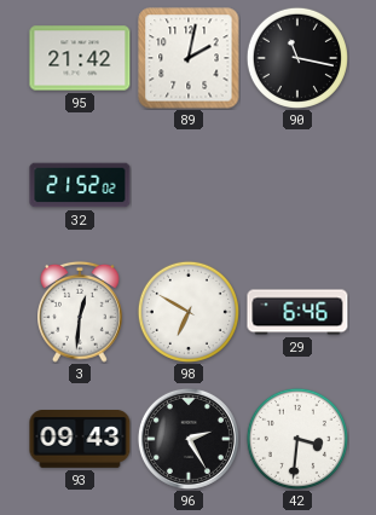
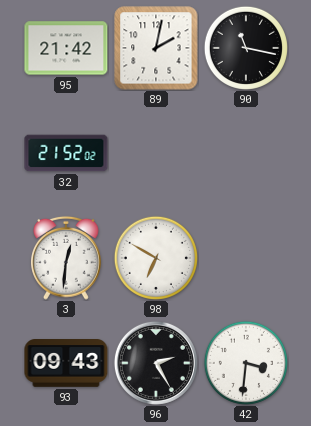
29: 6:46 -> none (297, 312)
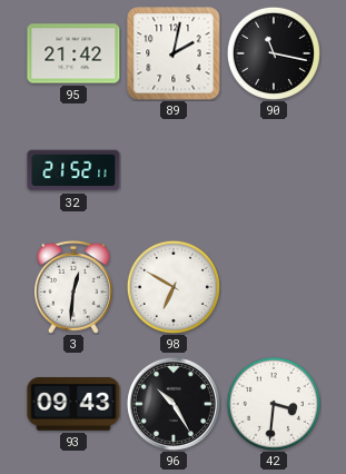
32: 21:52:02 -> 21:52:11 (73, 170)
96: 2:25 -> 10:25 (174, 404)
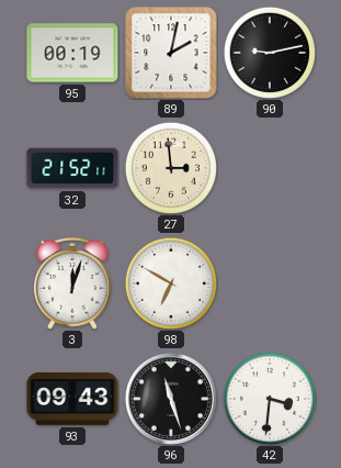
95: 21:42 -> 00:19 (72, 53)
90: 11:17 -> 9:13 (270, 53)
27: none -> 2:59 (171, 168)
3: 12:31 -> 12:03 (73, 283)
96: 10:25 -> 11:27 (171, 399)
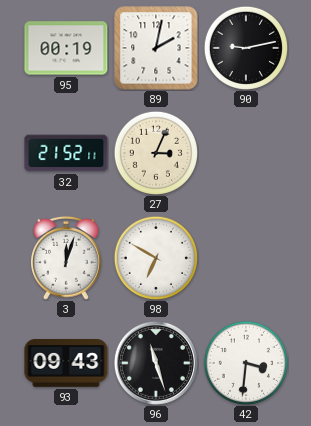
27: 2:59 -> 3:04 (156, 153)
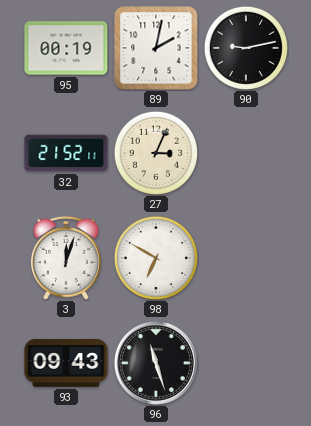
42: 3:31 -> none (246, 363)
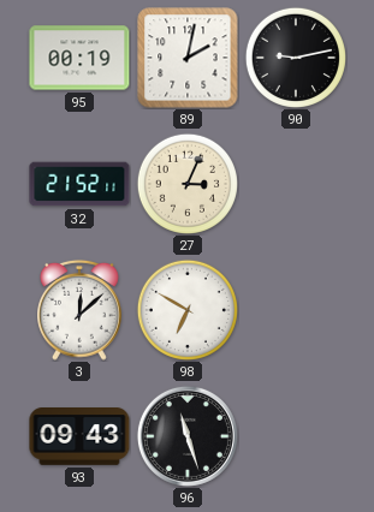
3: 12:03 -> 12:08 (81, 310)
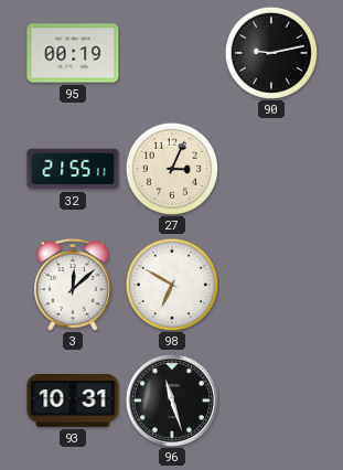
89: 2:02 -> none (188, 58)
32: 21:52 -> 21:55 (73, 169)
93: 09:43 -> 10:31 (73, 402)
